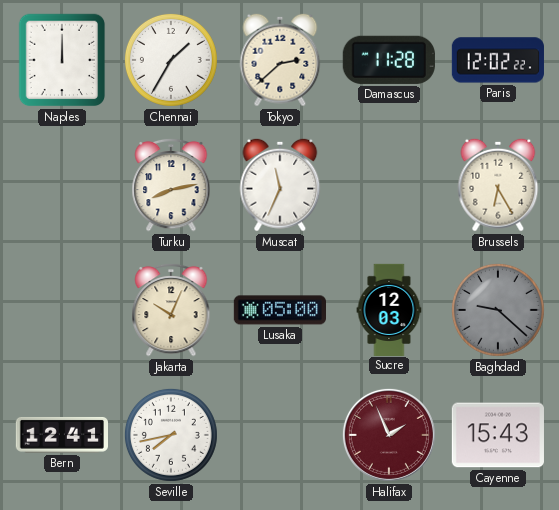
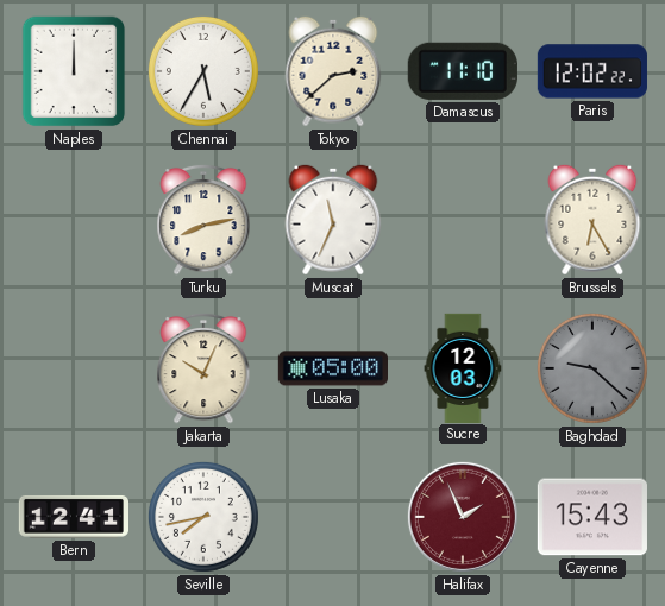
Chennai: 1:35 -> 5:35 (203, 71)
Damascus: 11:28 -> 11:10 (463, 71)
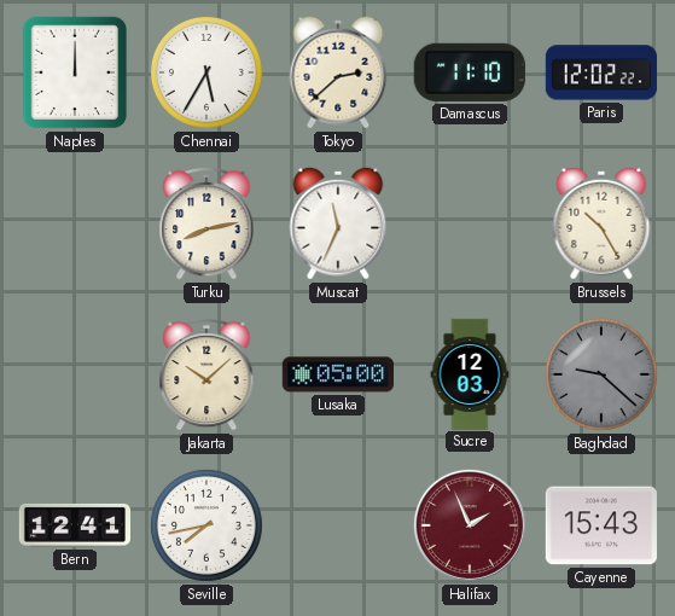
Brussels: 6:25 -> 10:25 (601, 223)
Jakarta: 10:04 -> 10:08 (206, 374)
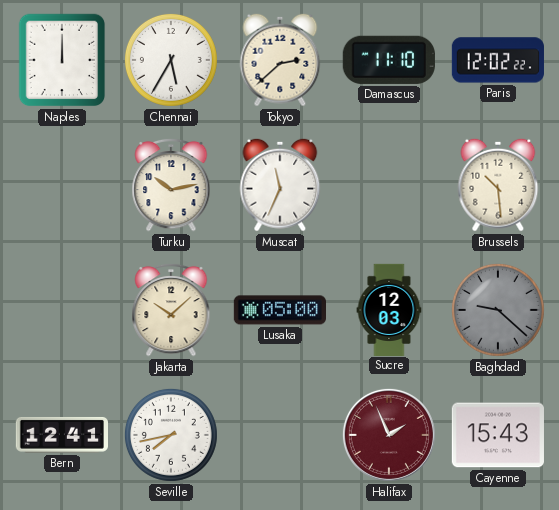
Turku: 8:13 -> 10:13 (171, 185)
Brussels: 10:25 -> 10:29 (498, 185)
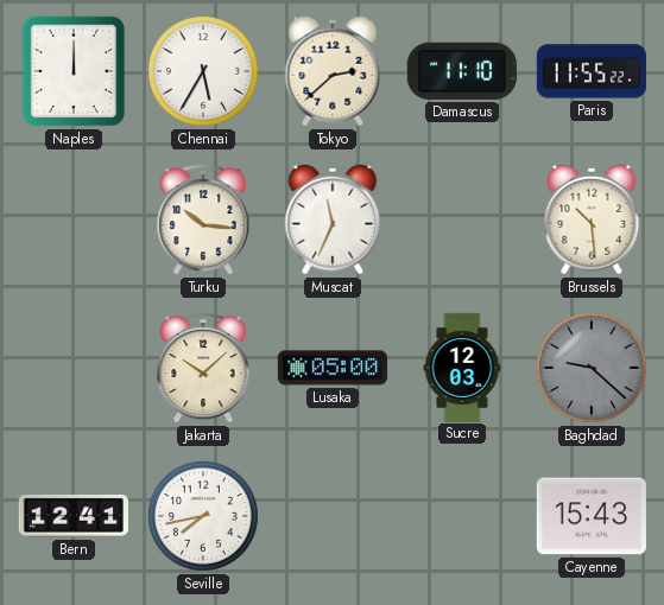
Paris: 12:02 -> 11:55 (592, 71)
Turku: 10:13 -> 10:16 (203, 219)
Halifax: 1:56 -> none (389, 435)
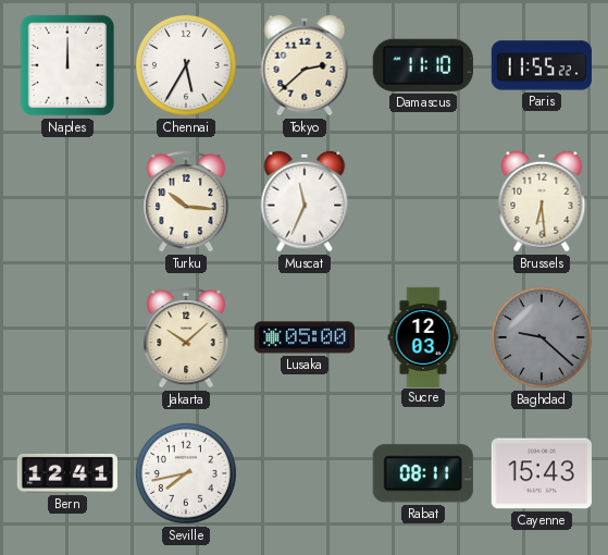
Brussels: 10:29 -> 6:29 (542, 201)
Rabat: none -> 08:11 (423, 473)
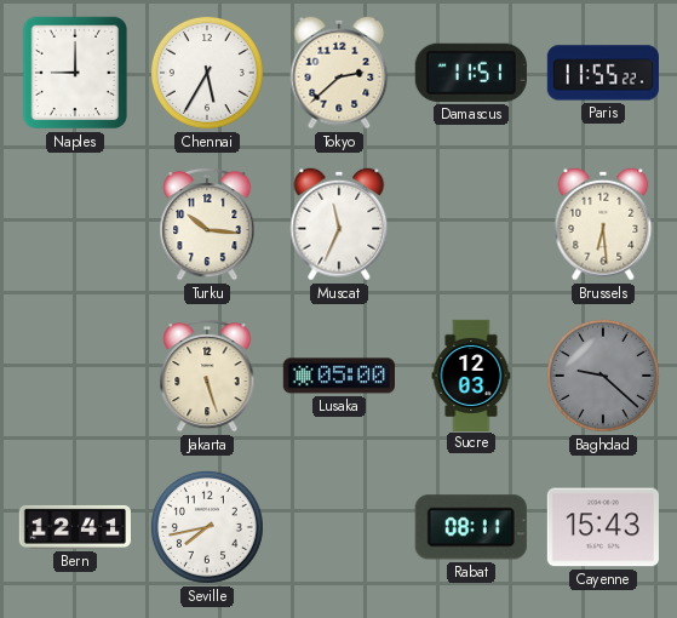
Naples: 12:00 -> 9:00 (75, 73)
Damascus: 11:10 -> 11:51 (471, 73)
Jakarta: 10:08 -> 5:27 (207, 376)
